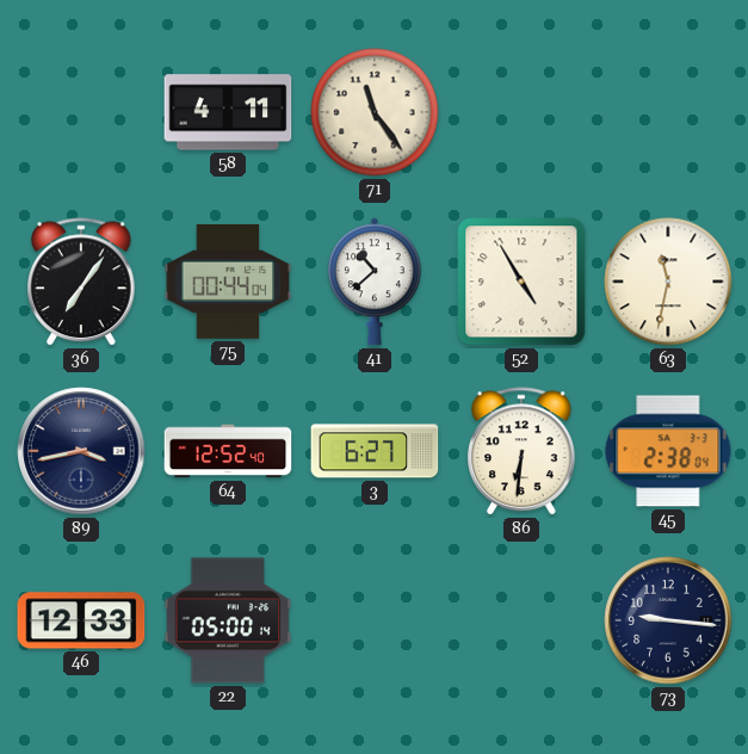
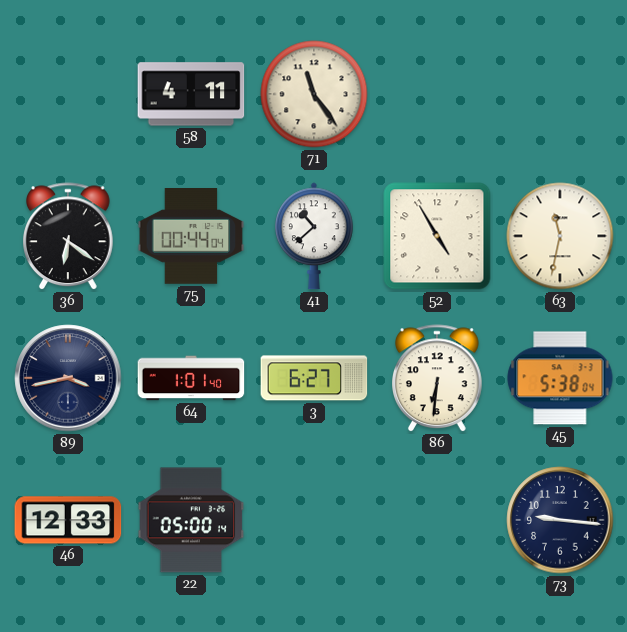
36: 7:06 -> 6:21 (69, 237)
64: 12:52 -> 1:01 (191, 378)
45: 2:38 -> 5:38 (560, 378)
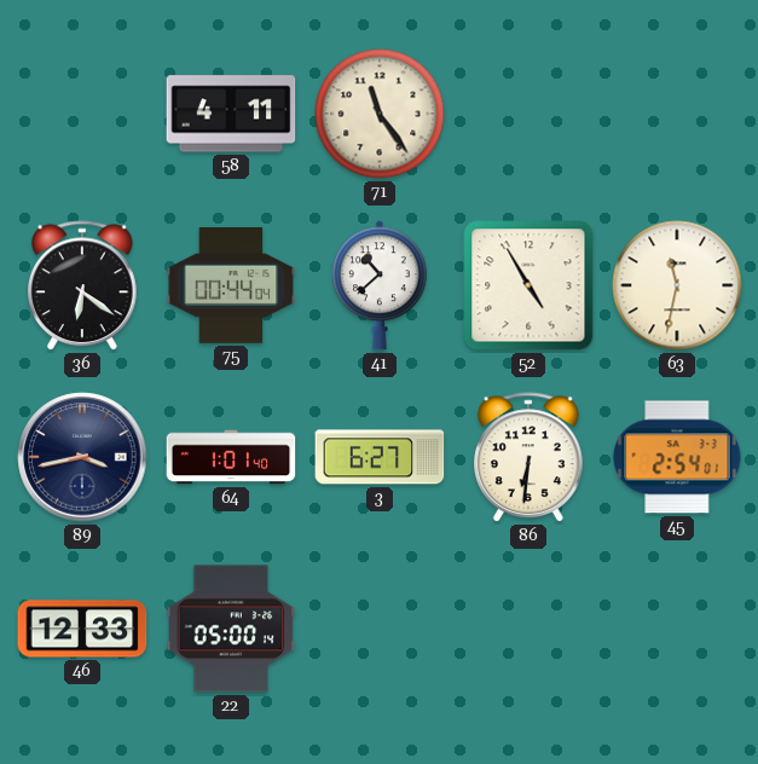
45: 5:38 -> 2:54 (677, 457)
73: 9:16 -> none (560, 520)
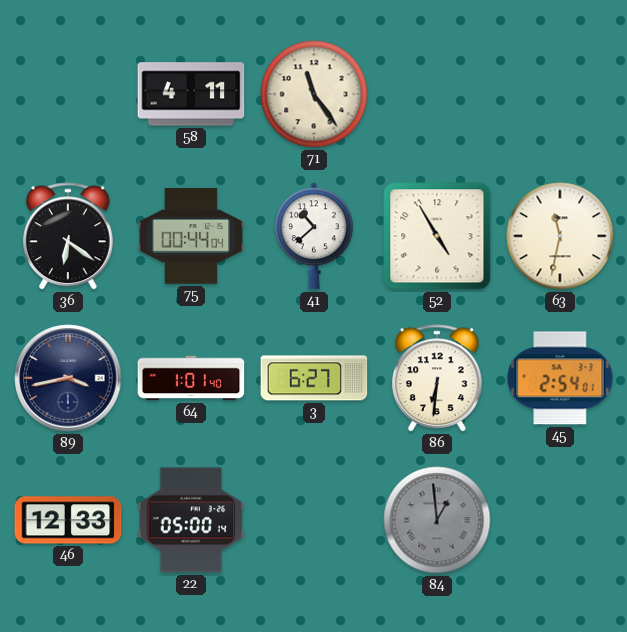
84: none -> 12:59 (437, 520)
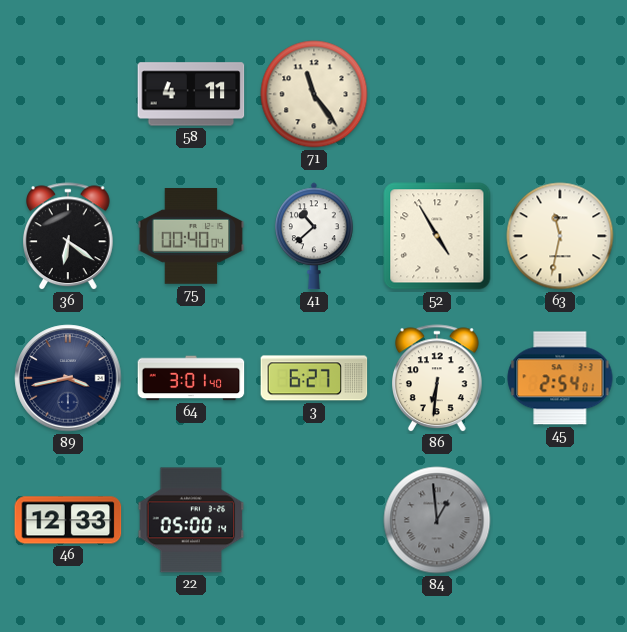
75: 00:44 -> 00:40 (191, 237)
64: 1:01 -> 3:01 (191, 378)
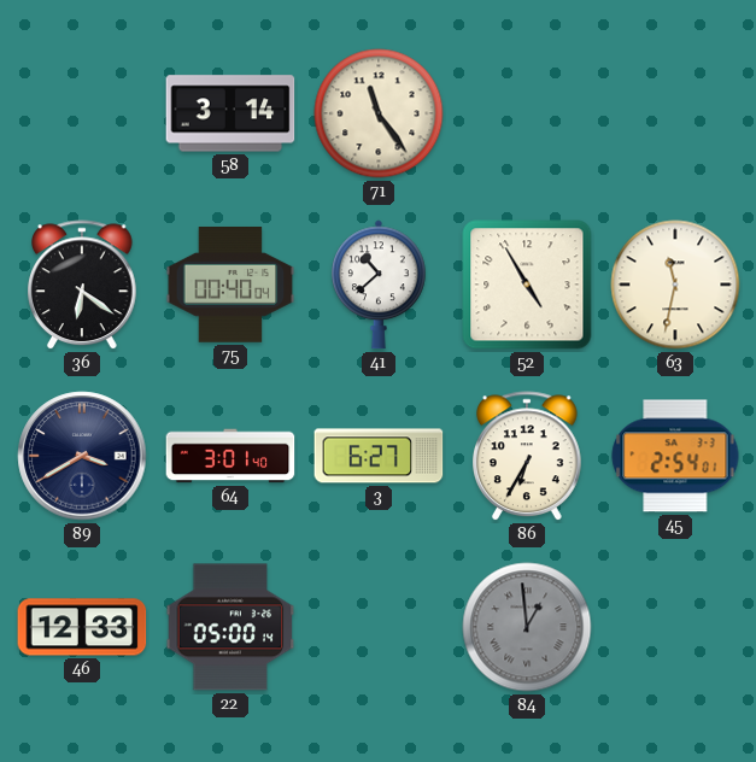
58: 4:11 -> 3:14 (230, 113)
89: 3:43 -> 3:40 (82, 456)
86: 6:31 -> 6:35 (528, 457)
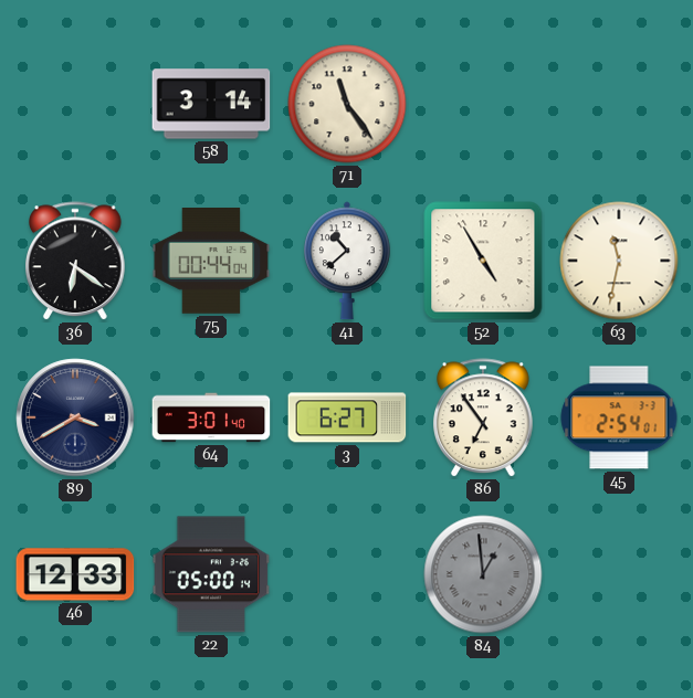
75: 00:40 -> 00:44 (211, 262)
86: 6:35 -> 6:54 (484, 419)
